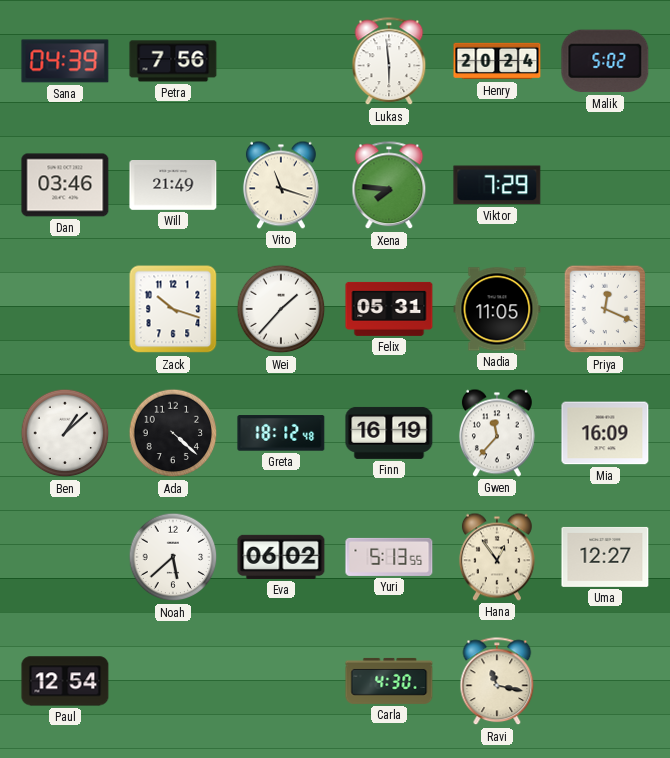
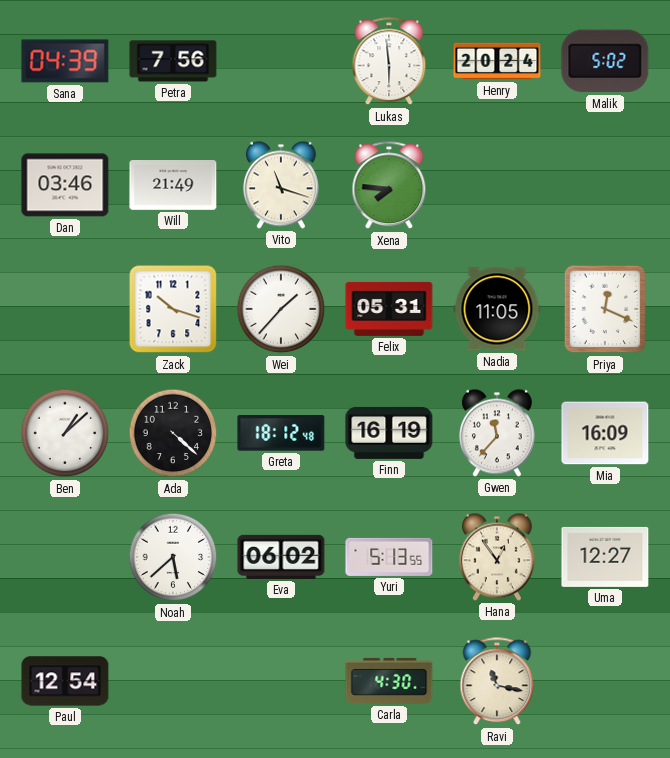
Viktor: 7:29 -> none (497, 185)
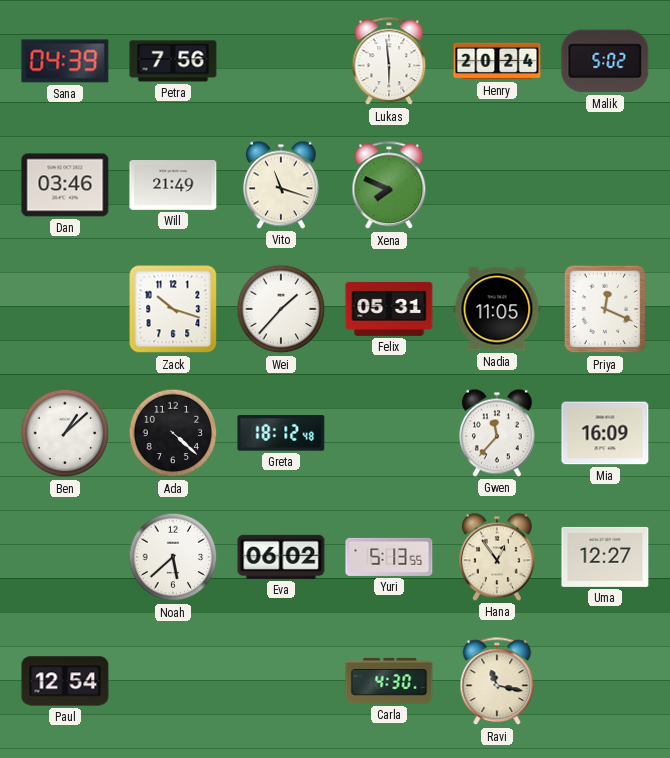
Xena: 7:46 -> 7:49 (389, 186)
Finn: 16:19 -> none (389, 433)
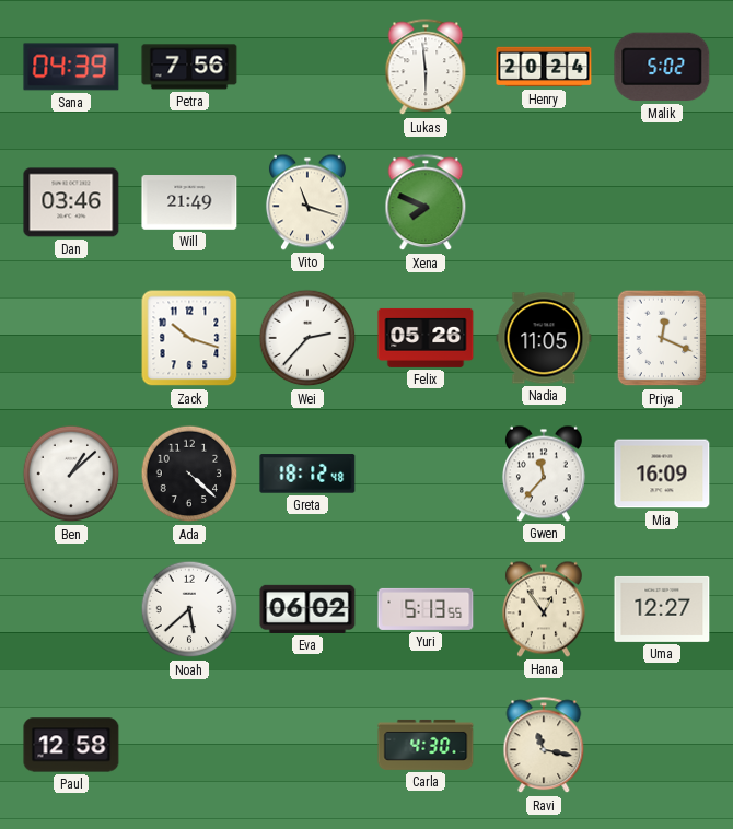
Wei: 1:37 -> 2:37 (307, 338)
Felix: 05:31 -> 05:26 (426, 338)
Paul: 12:54 -> 12:58 (71, 745)
